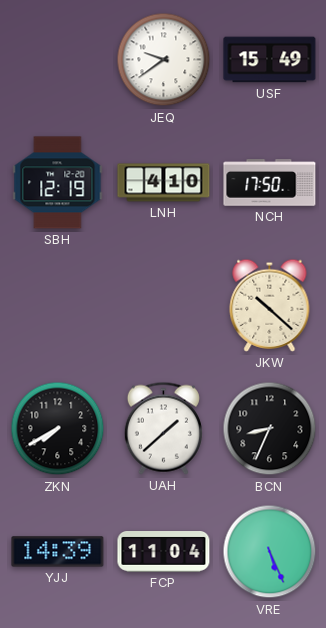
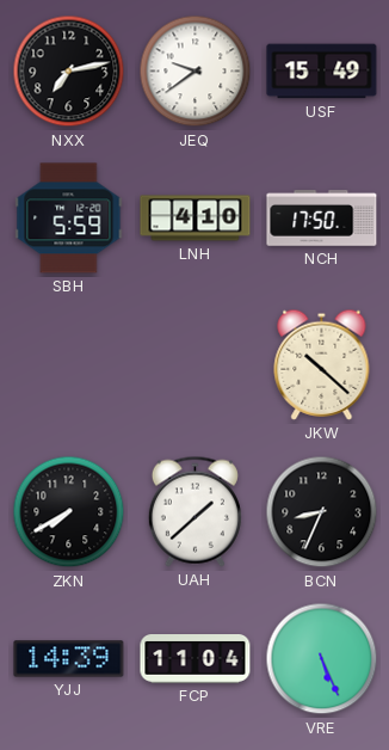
NXX: none -> 7:13 (69, 72)
SBH: 12:19 -> 5:59 (69, 219)
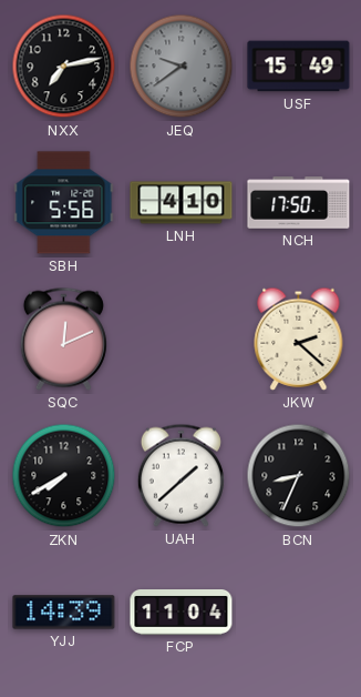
JEQ dial: white -> grey (182, 67)
SBH: 5:59 -> 5:56 (64, 203)
SQC: none -> 12:11 (63, 339)
JKW: 10:22 -> 2:22 (299, 339)
VRE: 5:26 -> none (322, 659)
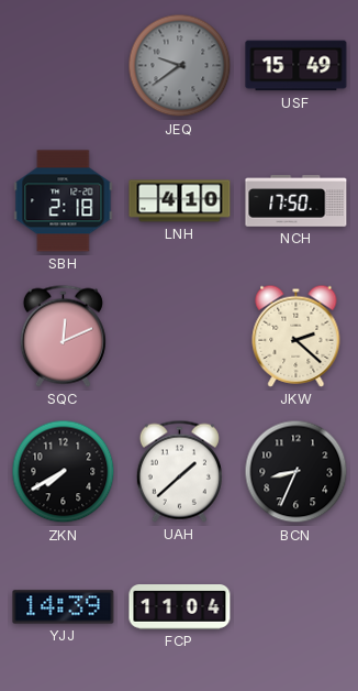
NXX: 7:13 -> none (64, 67)
SBH: 5:56 -> 2:18 (64, 201)
